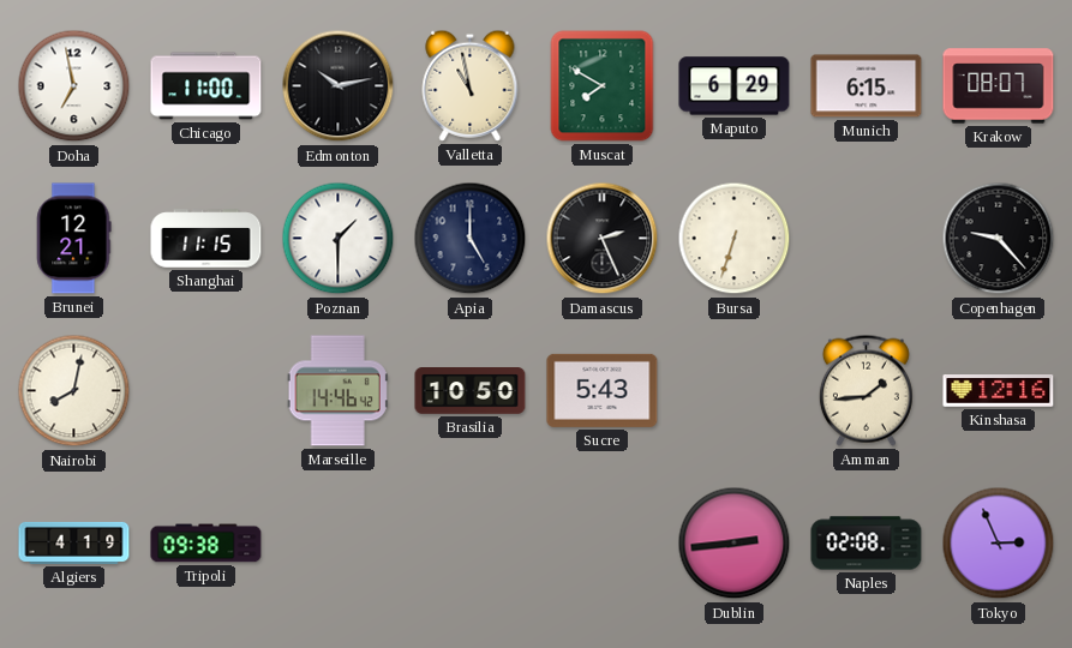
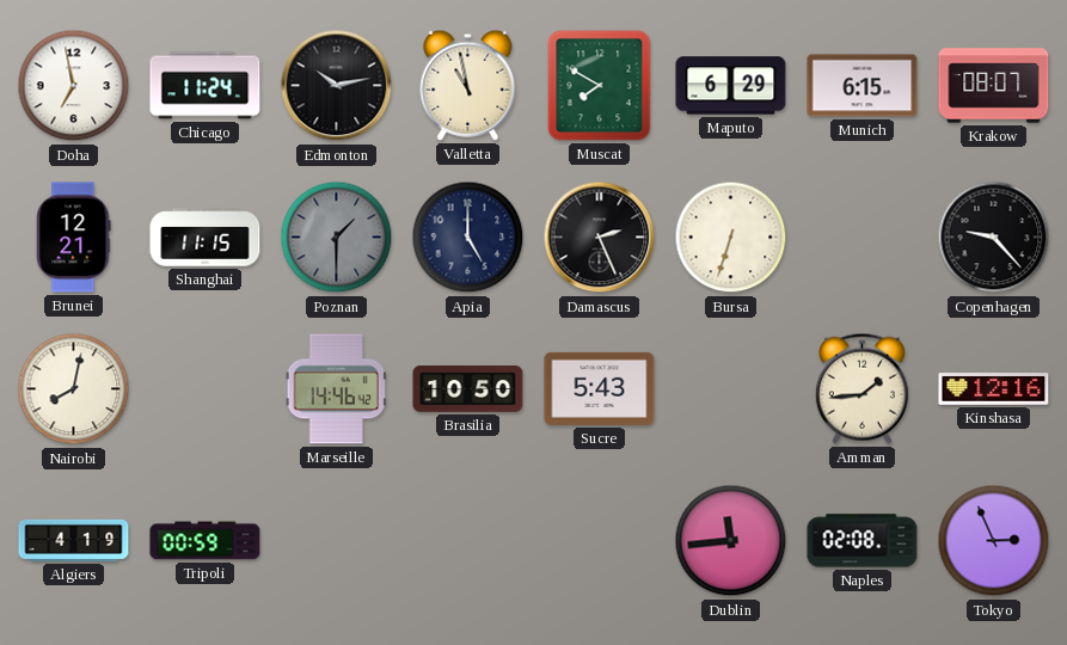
Chicago: 11:00 -> 11:24 (206, 86)
Poznan dial: white -> grey (337, 238)
Tripoli: 09:38 -> 00:59 (206, 541)
Dublin: 2:44 -> 11:44 (731, 541)
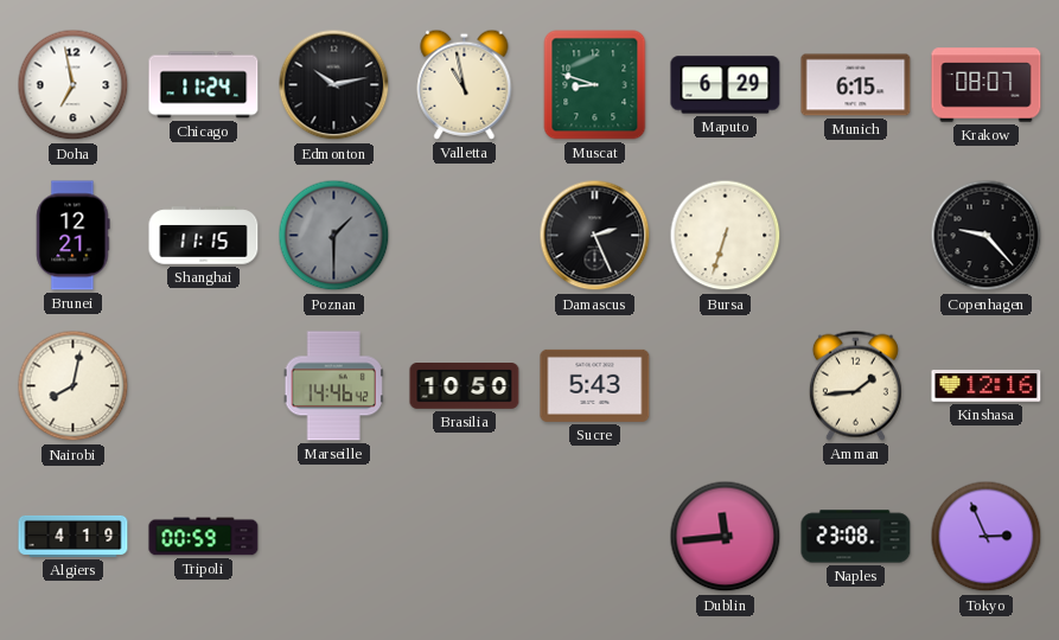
Muscat: 7:50 -> 8:48 (595, 85)
Apia: 5:00 -> none (468, 238)
Naples: 02:08 -> 23:08 (856, 537)
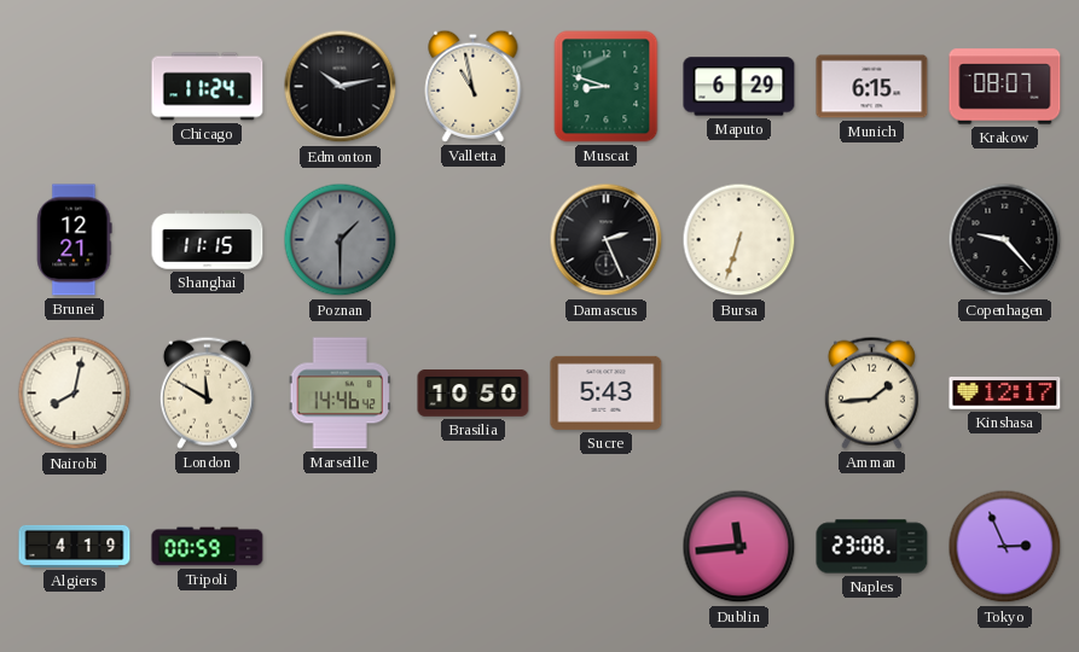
Doha: 6:58 -> none (74, 85)
London: none -> 11:50 (207, 392)
Kinshasa: 12:16 -> 12:17 (1005, 394)
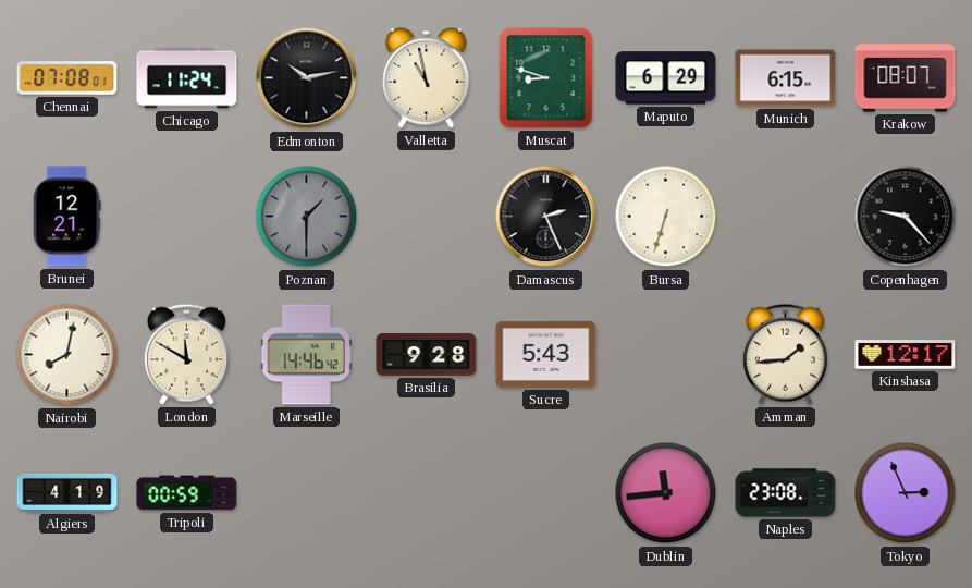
Chennai: none -> 07:08 (67, 78)
Shanghai: 11:15 -> none (208, 240)
Brasilia: 10:50 -> 9:28 (427, 355)
